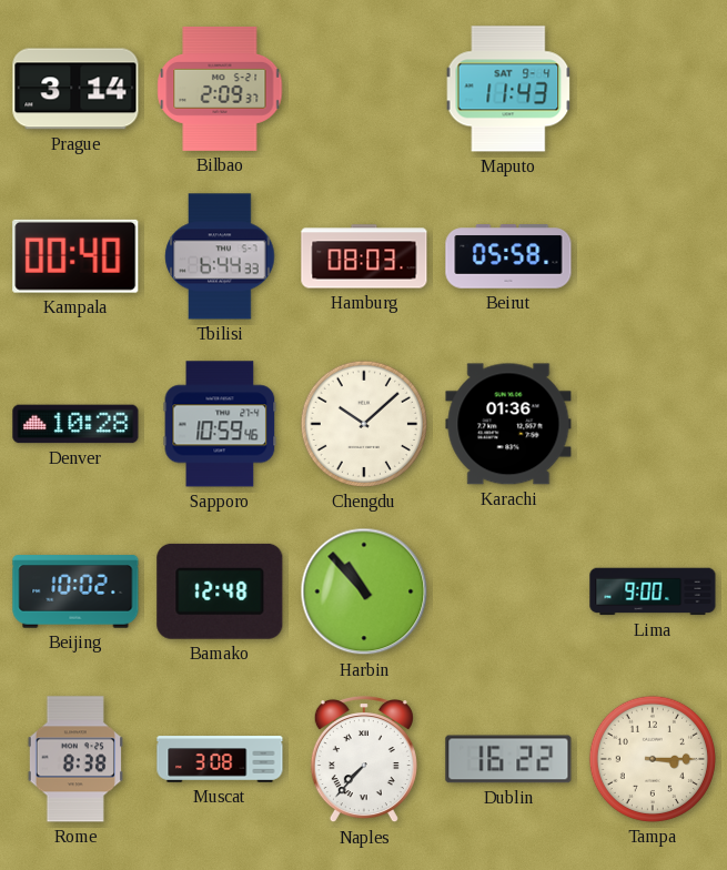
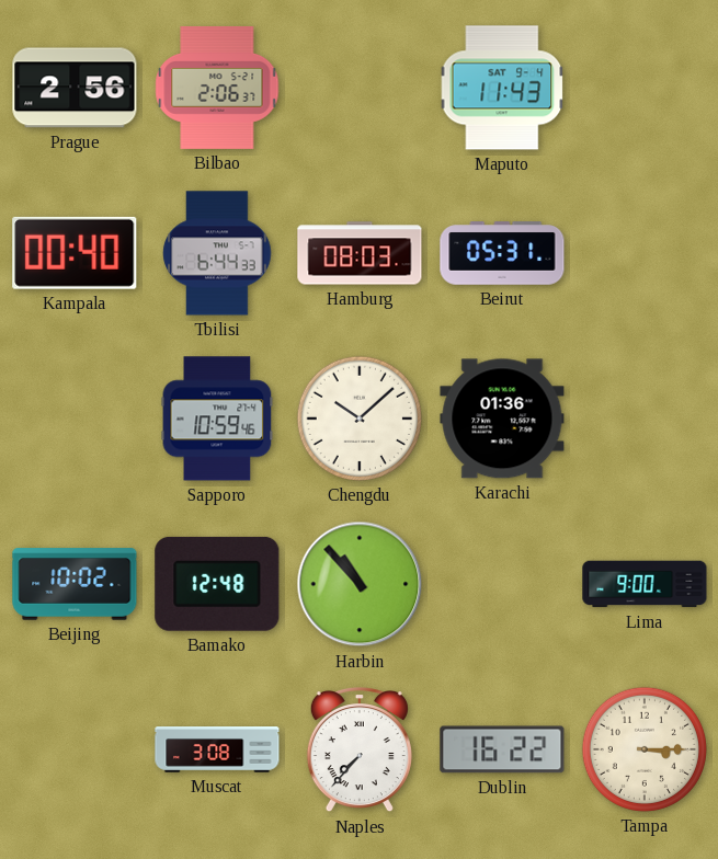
Prague: 3:14 -> 2:56 (75, 88)
Bilbao: 2:09 -> 2:06 (217, 88)
Beirut: 05:58 -> 05:31 (502, 253)
Denver: 10:28 -> none (75, 424)
Rome: 8:38 -> none (74, 759)
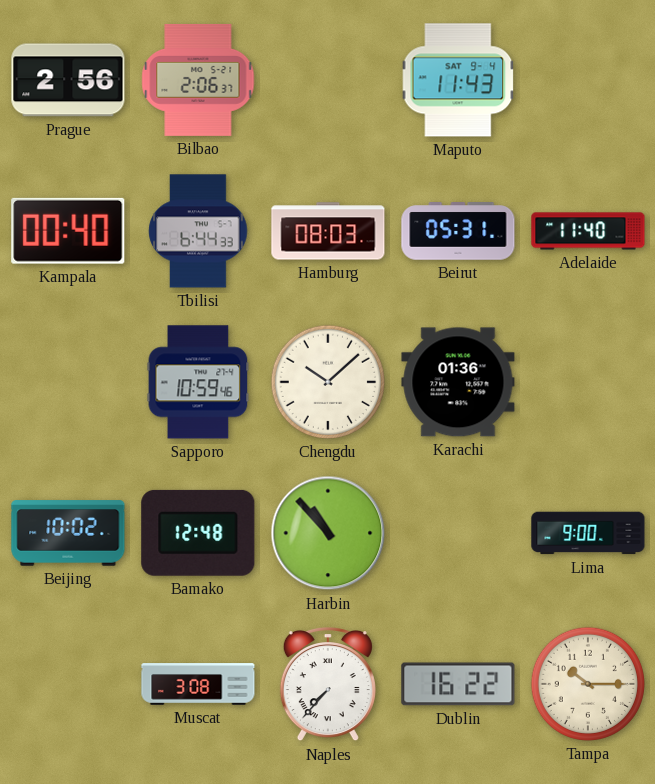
Adelaide: none -> 11:40 (588, 231)
Tampa: 3:15 -> 10:15 (588, 684)
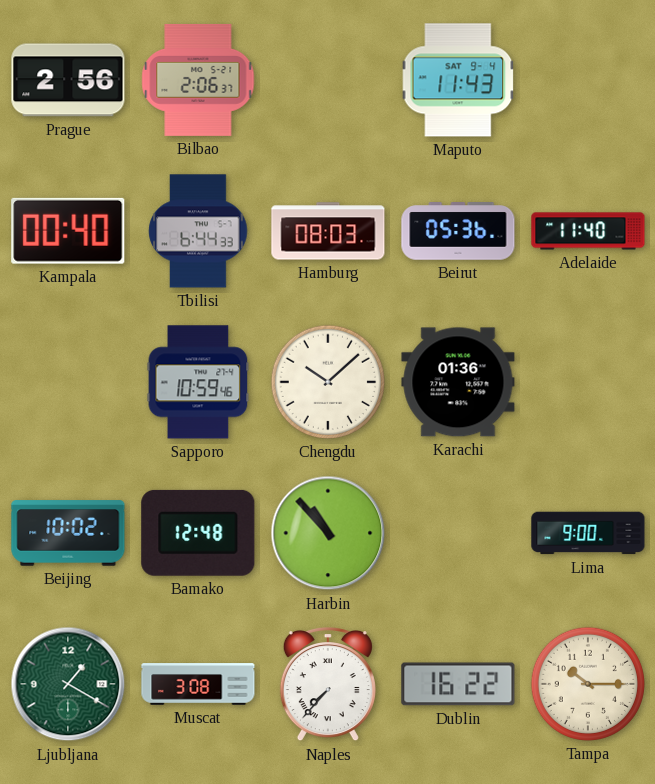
Beirut: 05:31 -> 05:36 (458, 231)
Ljubljana: none -> 1:20 (68, 684)
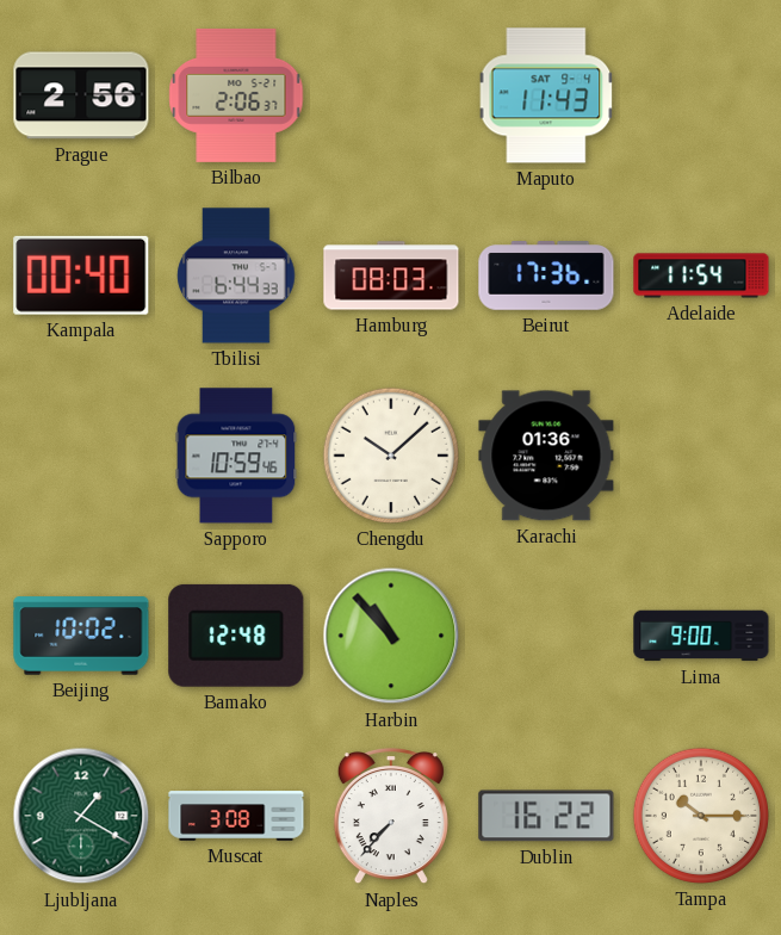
Beirut: 05:36 -> 17:36 (546, 275)
Adelaide: 11:40 -> 11:54 (701, 275)
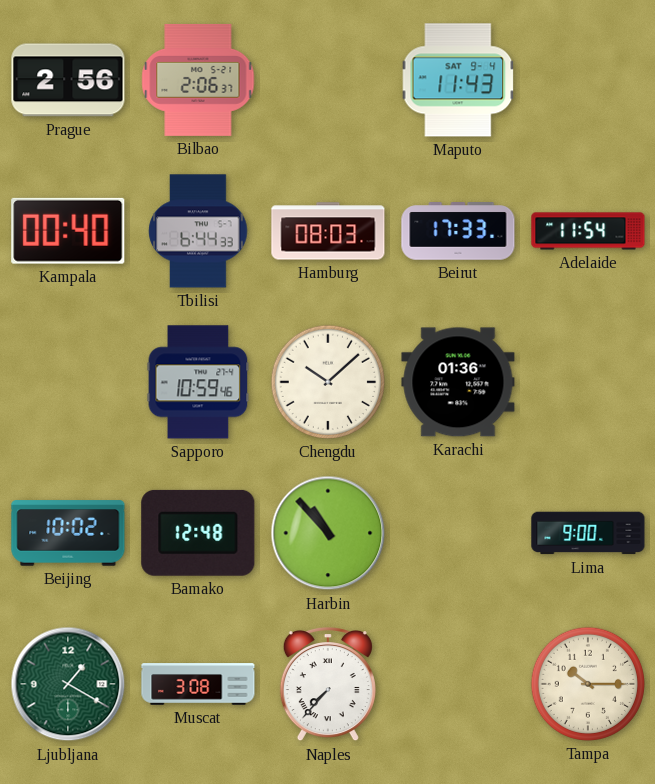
Beirut: 17:36 -> 17:33 (458, 231)
Dublin: 16:22 -> none (546, 816)
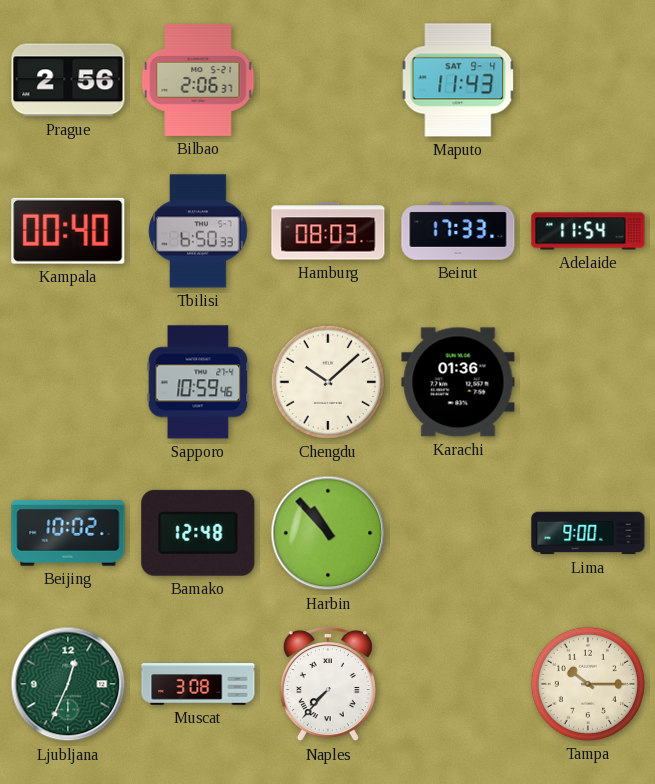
Tbilisi: 6:44 -> 6:50 (198, 231)
Ljubljana: 1:20 -> 12:34 (68, 684)
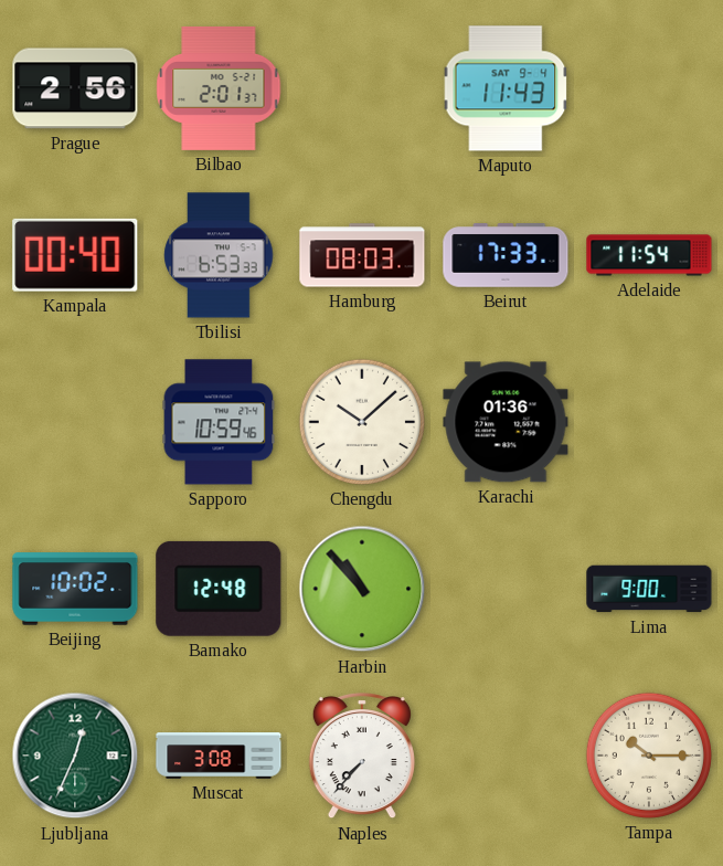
Bilbao: 2:06 -> 2:01 (219, 88)
Tbilisi: 6:50 -> 6:53 (219, 255)
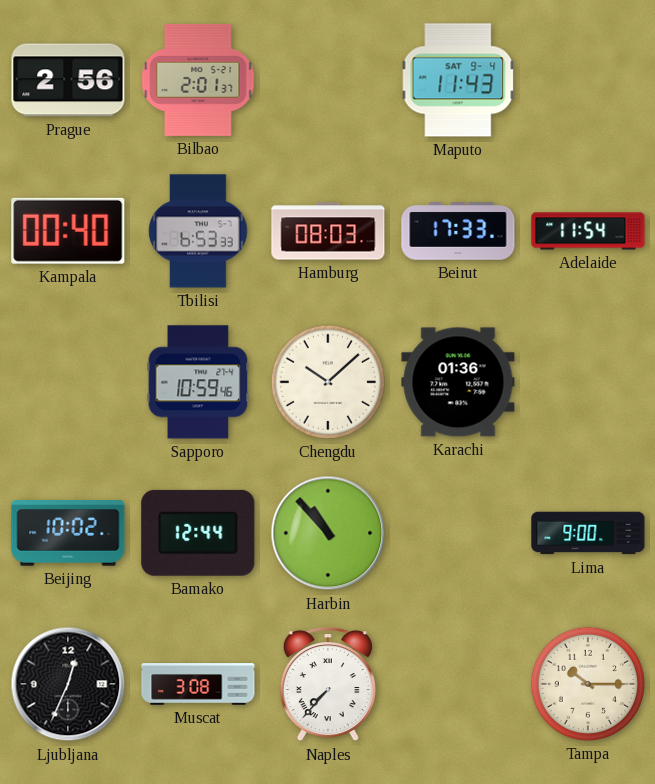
Bamako: 12:48 -> 12:44 (198, 533)
Ljubljana dial: green -> black (68, 684)
